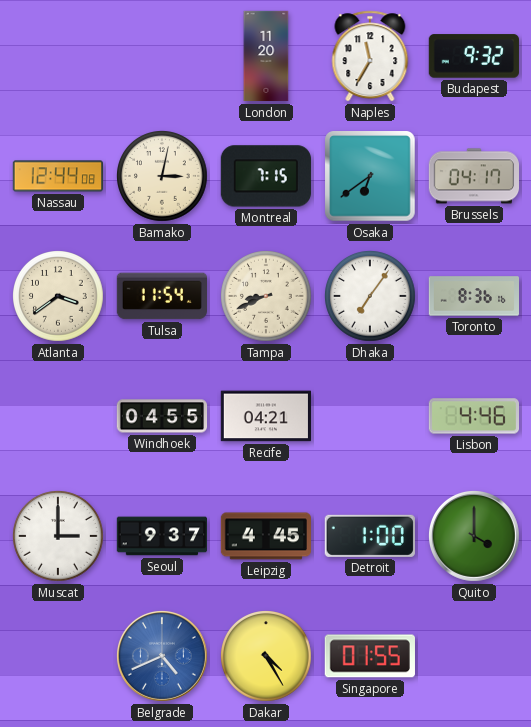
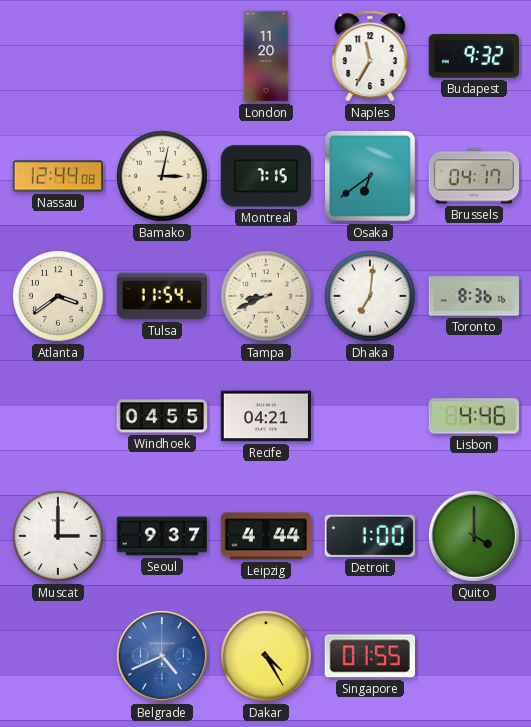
Dhaka: 7:06 -> 7:01 (371, 297)
Leipzig: 4:45 -> 4:44 (265, 536)
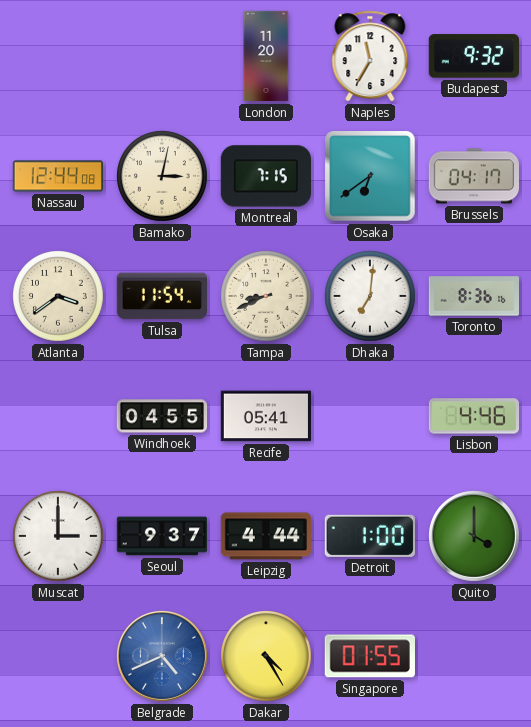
Recife: 04:21 -> 05:41 (265, 416)
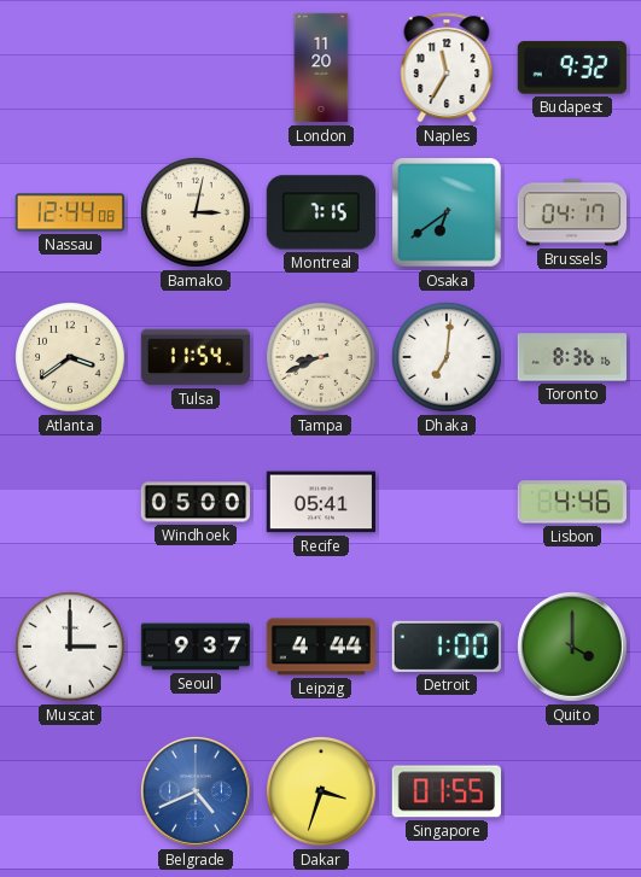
Windhoek: 04:55 -> 05:00 (196, 502)
Dakar: 4:25 -> 3:33 (322, 793)
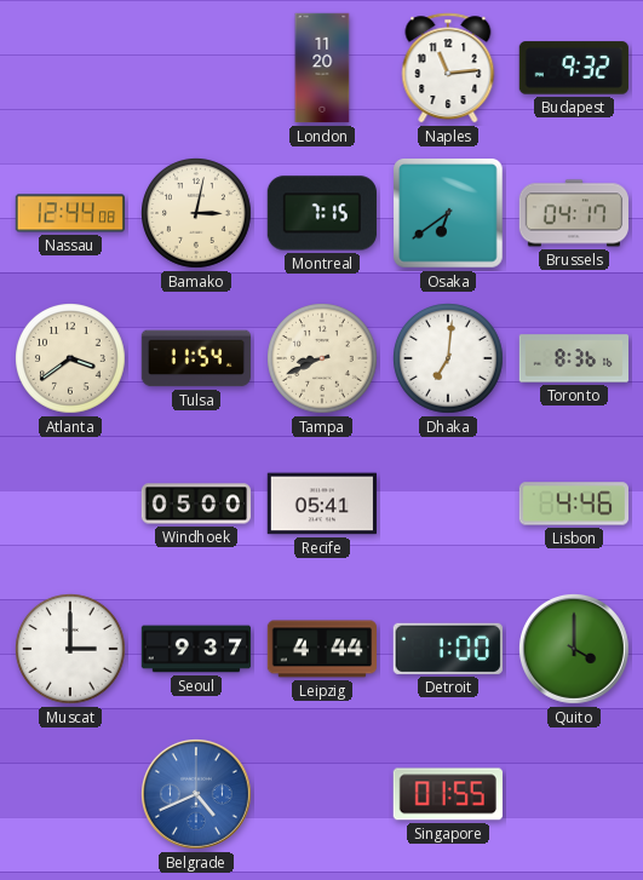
Naples: 11:35 -> 11:14 (448, 68)
Dakar: 3:33 -> none (322, 793)
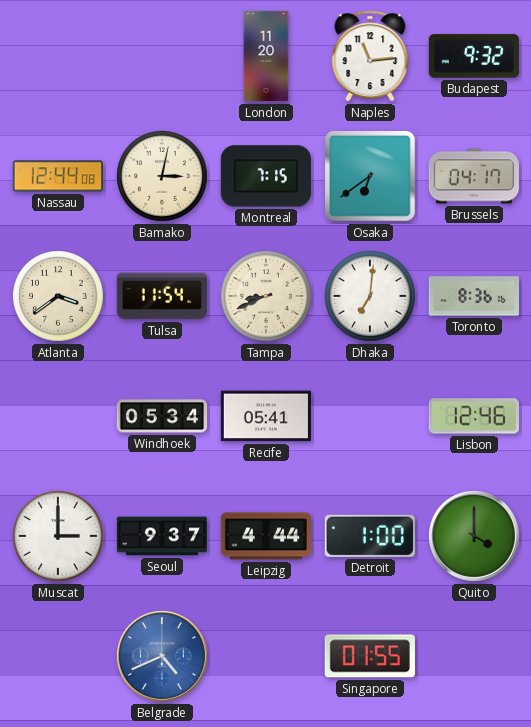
Windhoek: 05:00 -> 05:34 (162, 416)
Lisbon: 4:46 -> 12:46 (473, 416)
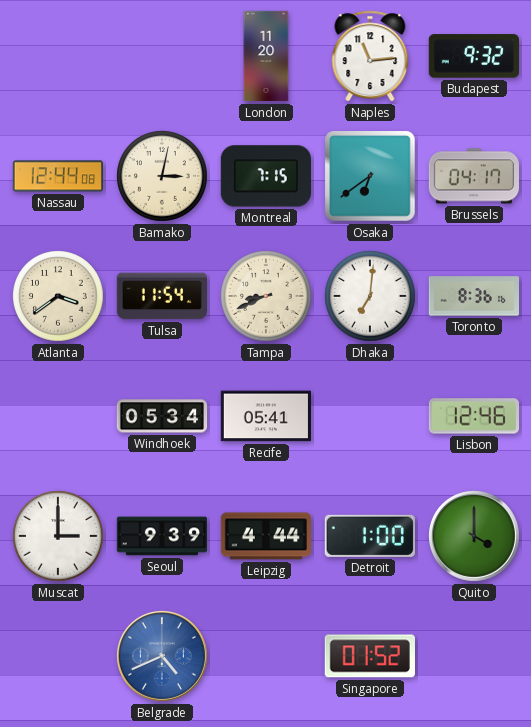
Seoul: 9:37 -> 9:39 (162, 536)
Singapore: 01:55 -> 01:52 (370, 656)
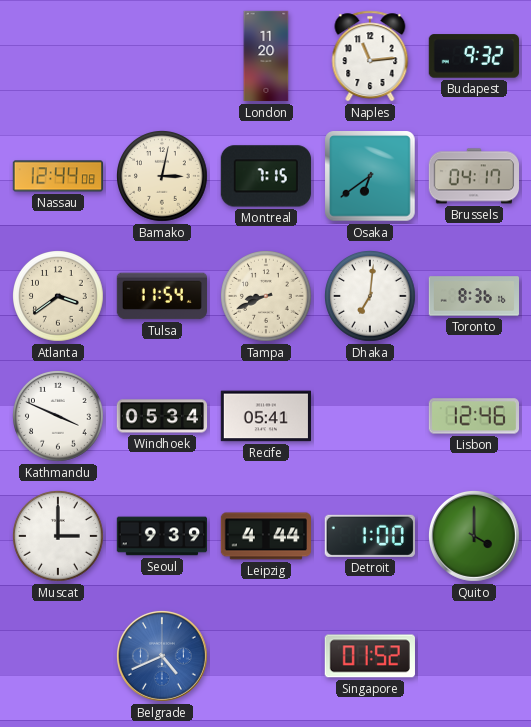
Kathmandu: none -> 3:49 (59, 417)
